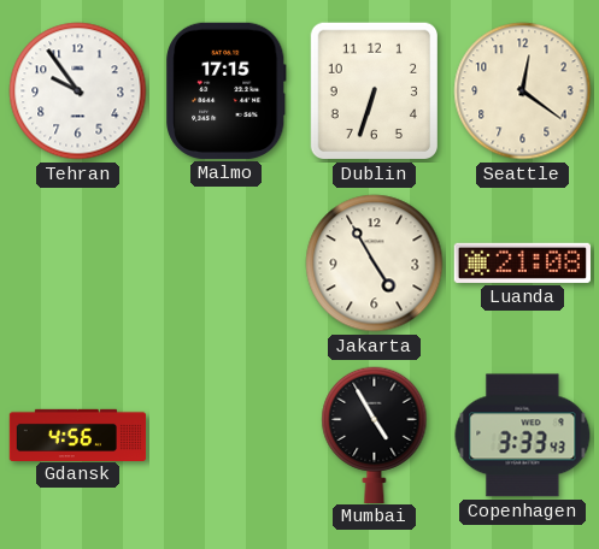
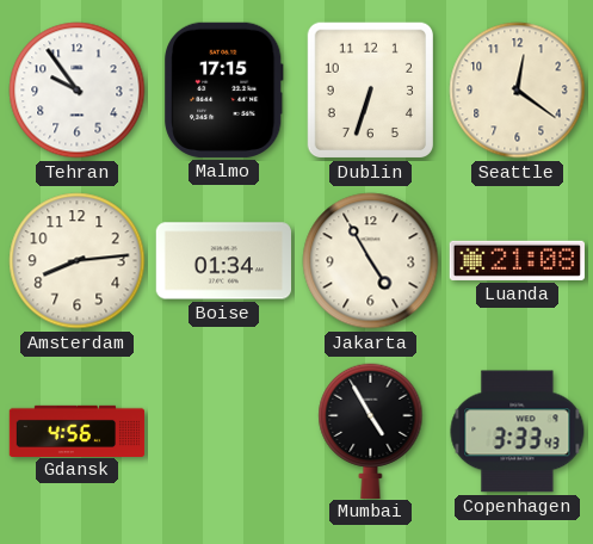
Amsterdam: none -> 8:14 (78, 261)
Boise: none -> 01:34 (223, 261)
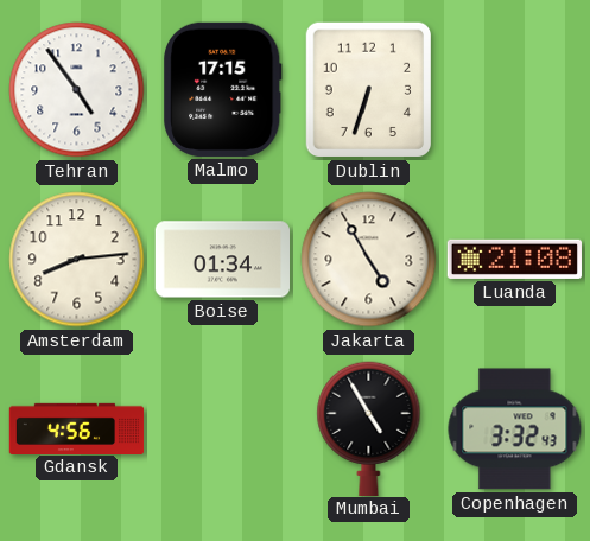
Tehran: 9:54 -> 4:54 (77, 90)
Seattle: 12:21 -> none (518, 91)
Copenhagen: 3:33 -> 3:32 (515, 429)
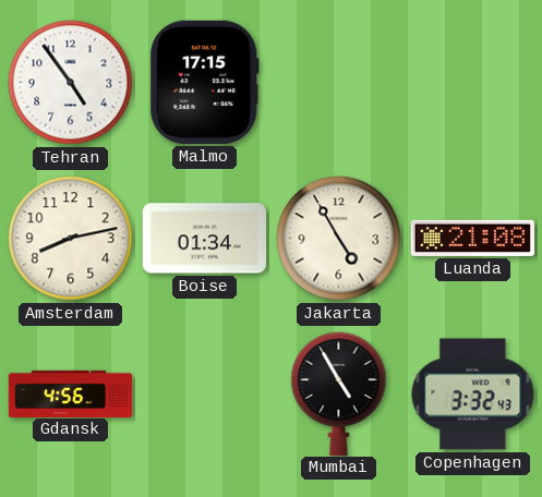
Dublin: 6:33 -> none (368, 90)
Amsterdam: 8:14 -> 8:13 (71, 239)
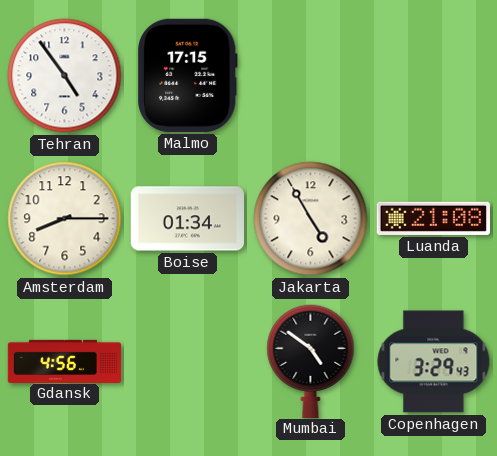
Amsterdam: 8:13 -> 8:15 (65, 219)
Mumbai: 4:55 -> 4:51 (311, 361)
Copenhagen: 3:32 -> 3:29 (434, 362)
